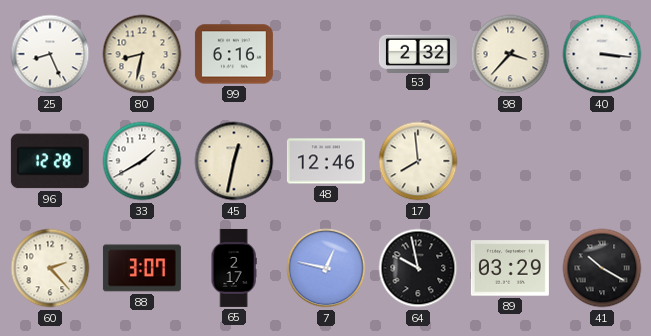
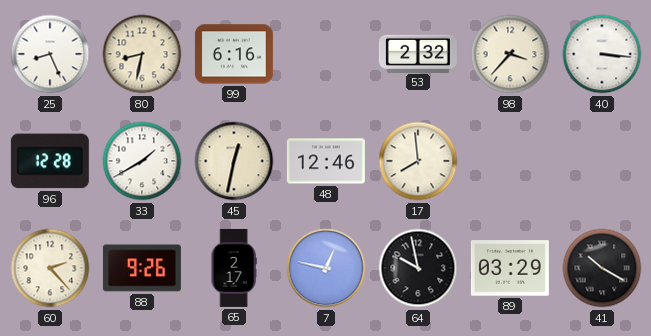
88: 3:07 -> 9:26 (142, 268)
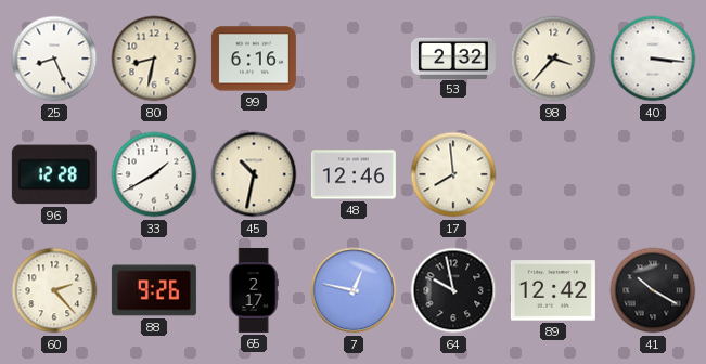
45: 12:32 -> 10:32 (254, 174)
89: 03:29 -> 12:42 (553, 290)
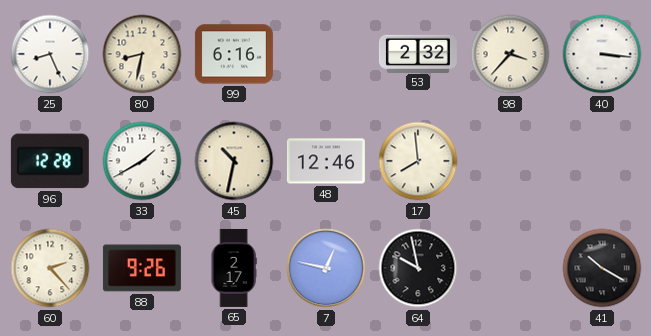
89: 12:42 -> none (553, 290)
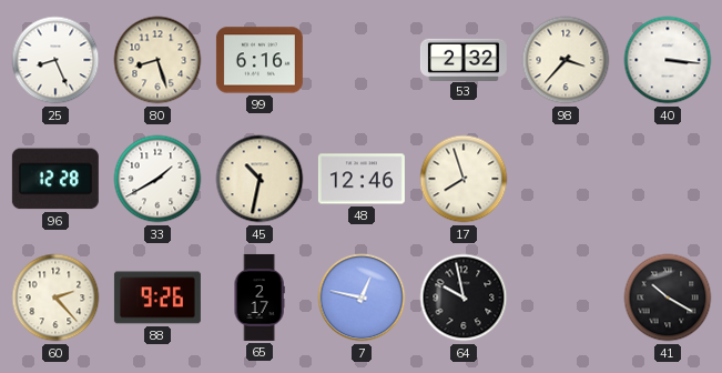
80: 8:32 -> 8:27 (157, 60)
17: 7:59 -> 7:57 (464, 179)
